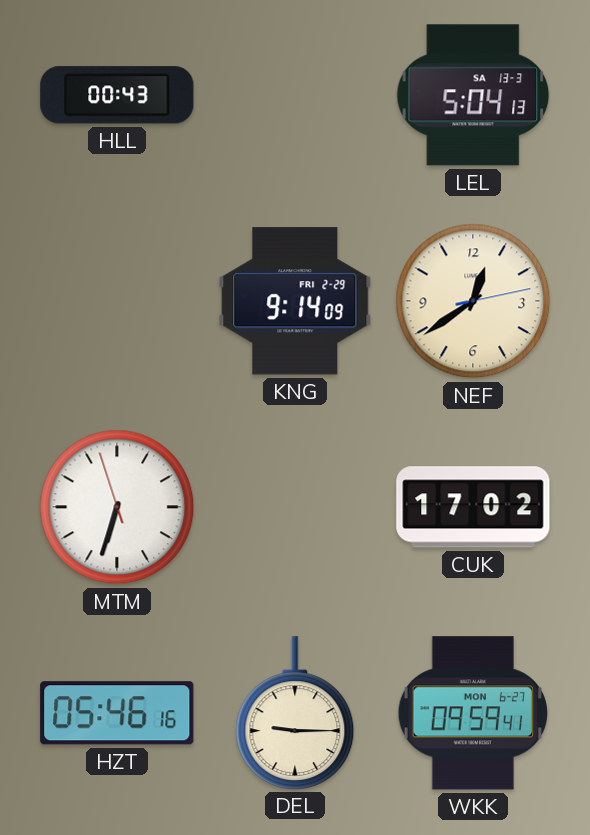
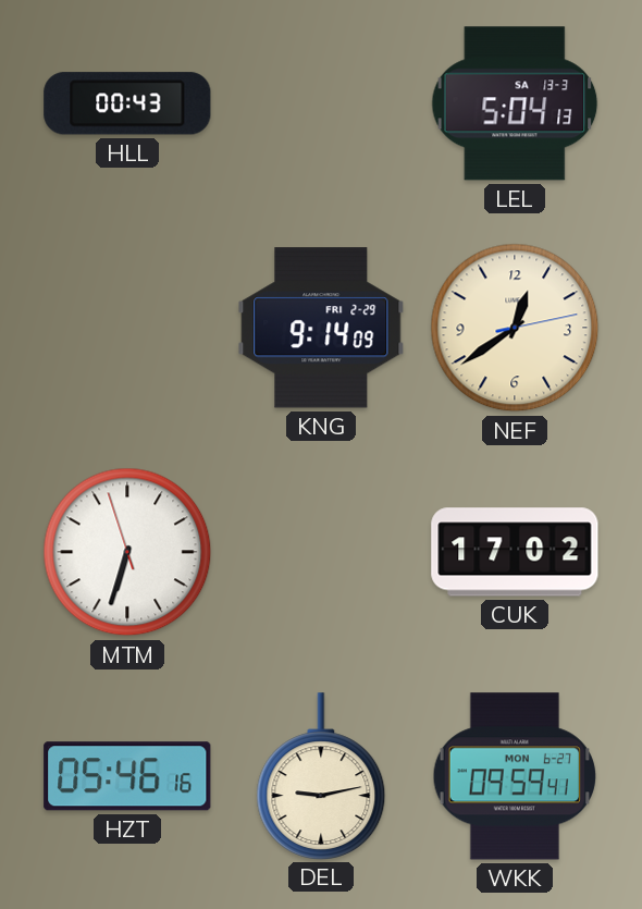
DEL: 9:15 -> 9:13 (321, 776)
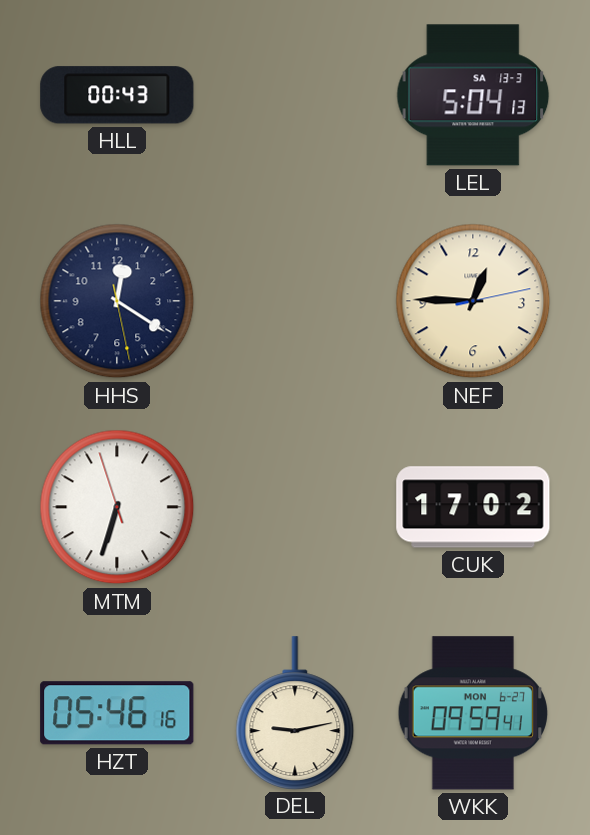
HHS: none -> 12:20 (117, 301)
KNG: 9:14 -> none (321, 328)
NEF: 12:39 -> 12:45 (473, 301)
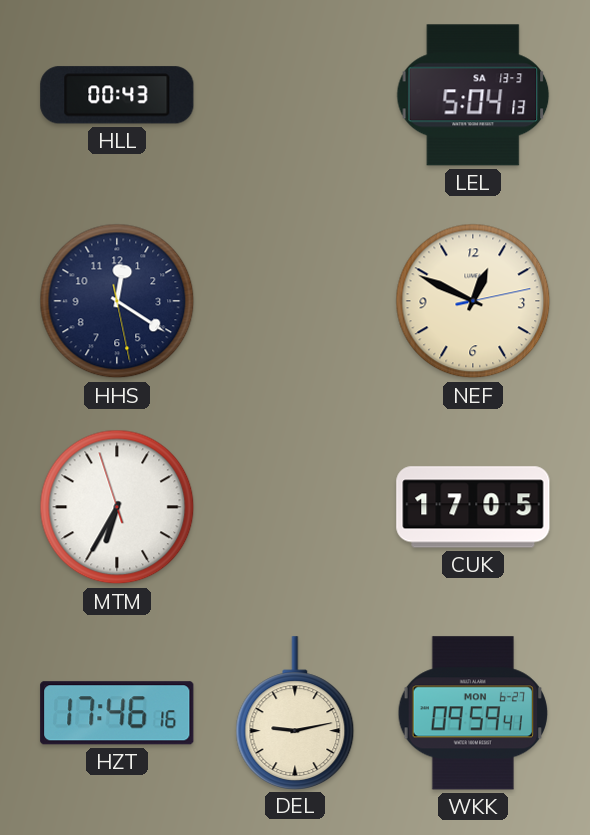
NEF: 12:45 -> 12:49 (473, 301)
MTM: 6:32 -> 6:34 (117, 507)
CUK: 17:02 -> 17:05 (473, 507)
HZT: 05:46 -> 17:46 (117, 713)
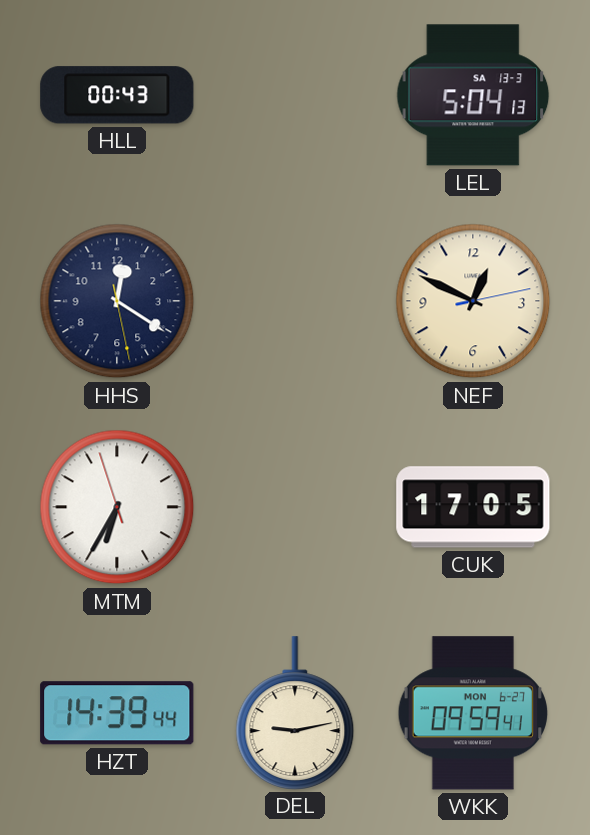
HZT: 17:46 -> 14:39 (117, 713)
